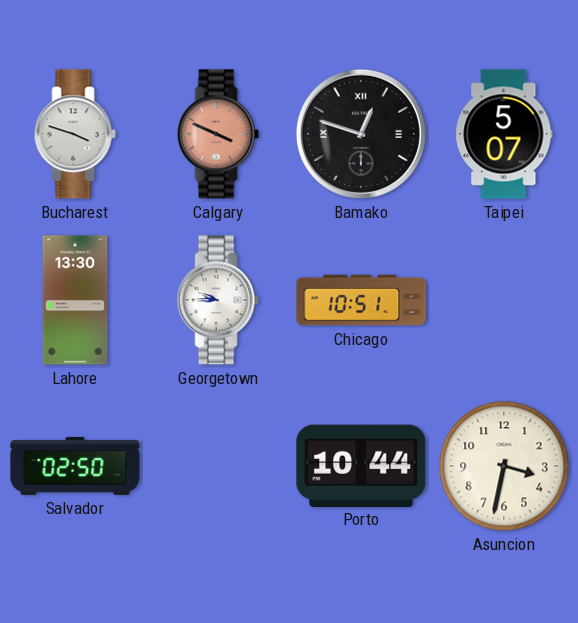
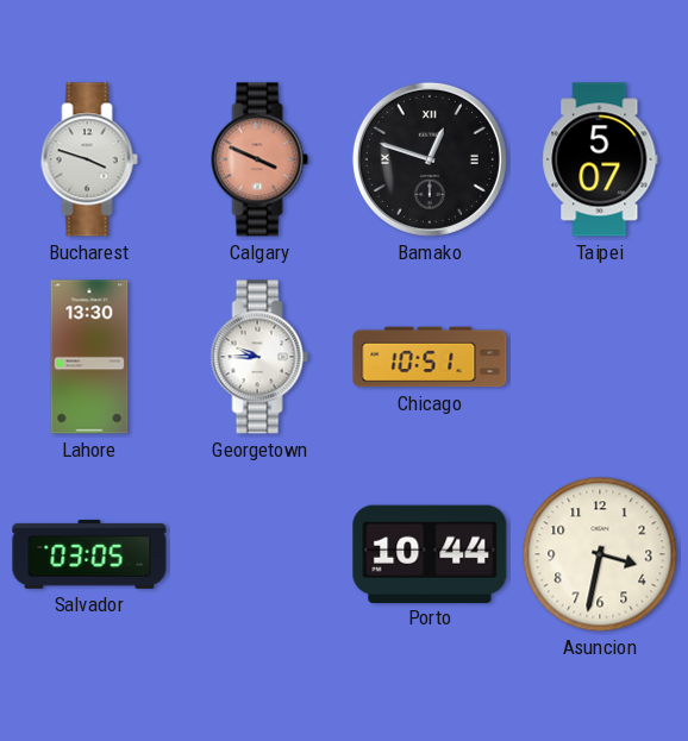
Salvador: 02:50 -> 03:05 (89, 554)
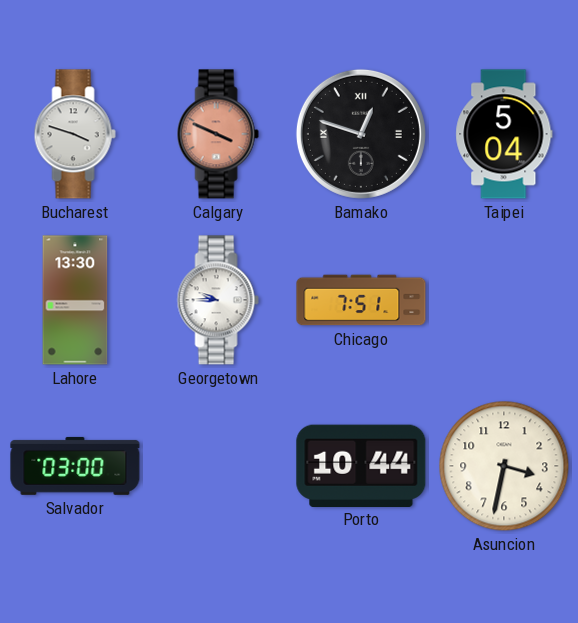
Taipei: 5:07 -> 5:04 (504, 134)
Chicago: 10:51 -> 7:51 (361, 300)
Salvador: 03:05 -> 03:00 (75, 466)
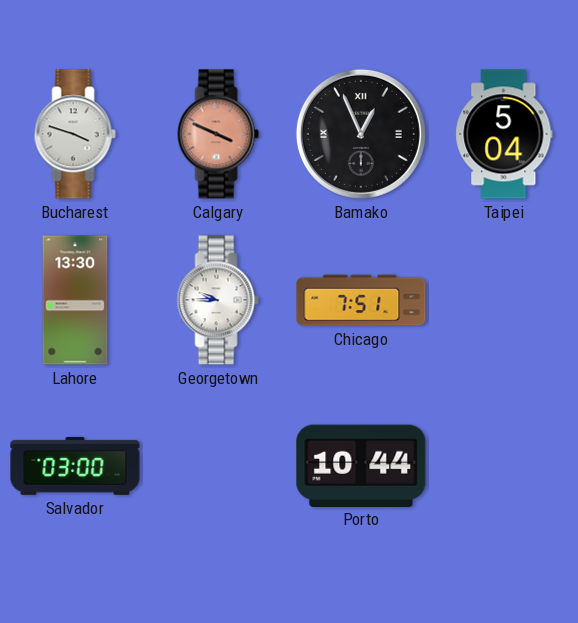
Bamako: 12:48 -> 12:56 (361, 134)
Asuncion: 3:32 -> none (504, 466)
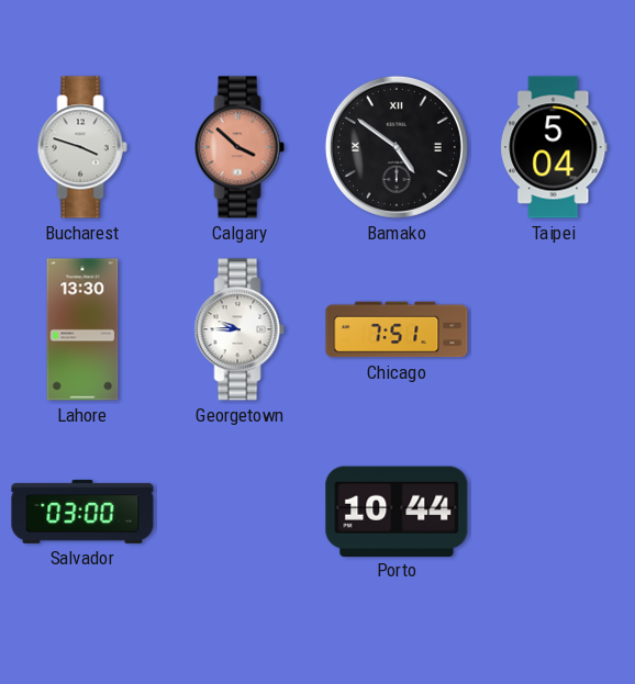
Calgary: 3:49 -> 3:52 (239, 147)
Bamako: 12:56 -> 4:51 (397, 147)
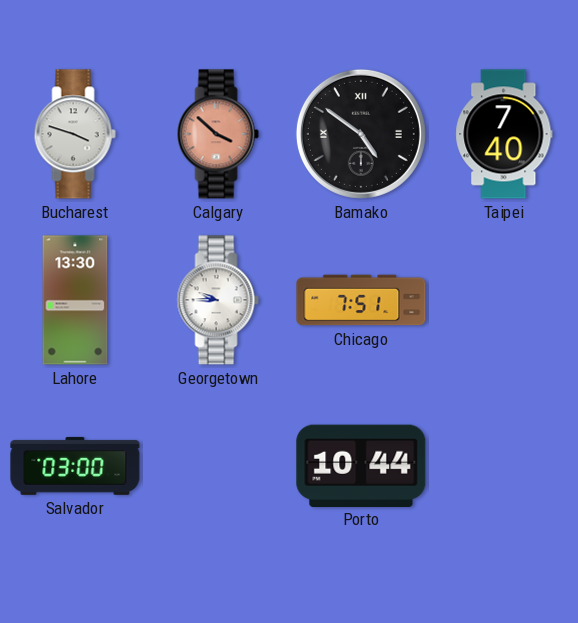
Taipei: 5:04 -> 7:40 (504, 134)
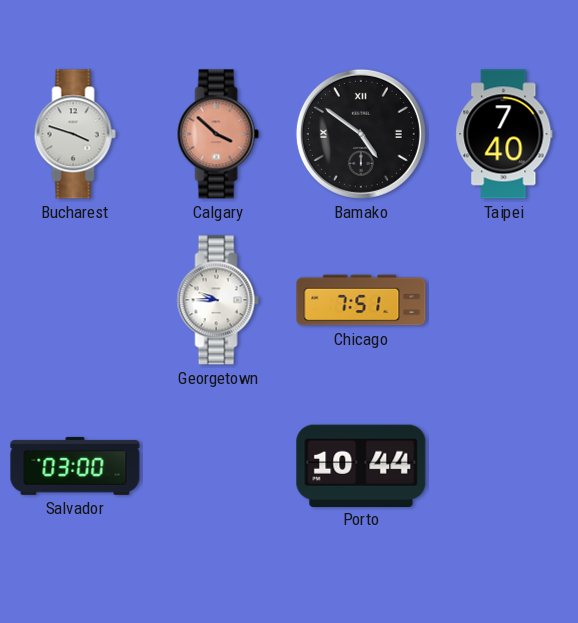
Lahore: 13:30 -> none (75, 300)
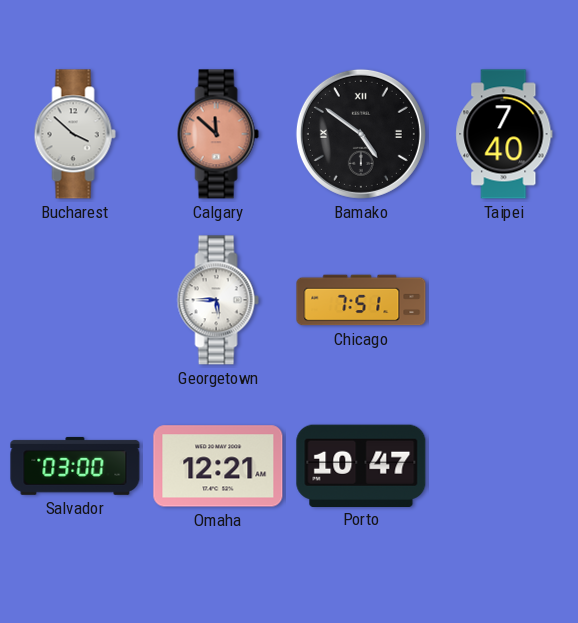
Bucharest: 3:48 -> 3:52 (75, 134)
Calgary: 3:52 -> 11:52 (218, 134)
Georgetown: 9:45 -> 5:45 (218, 300)
Omaha: none -> 12:21 (218, 466)
Porto: 10:44 -> 10:47 (361, 465)
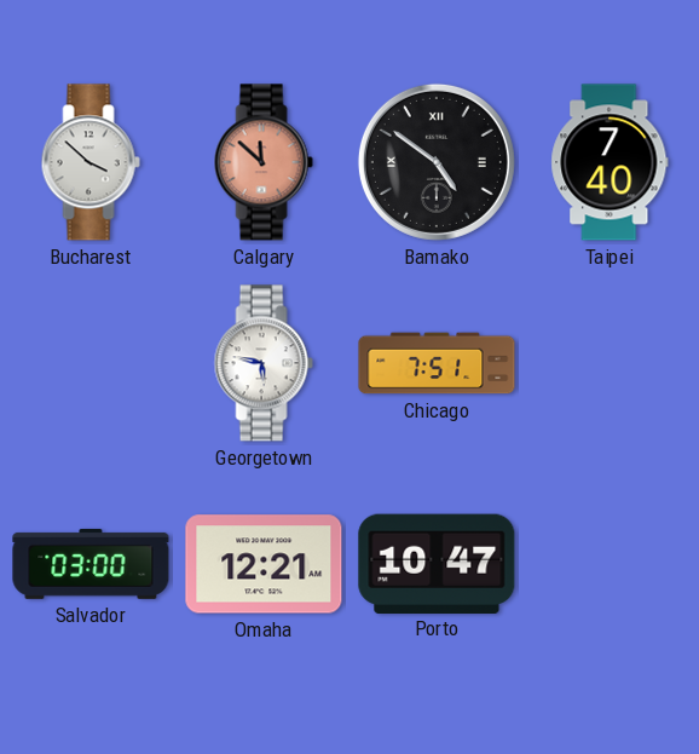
Georgetown: 5:45 -> 5:47 (264, 363)
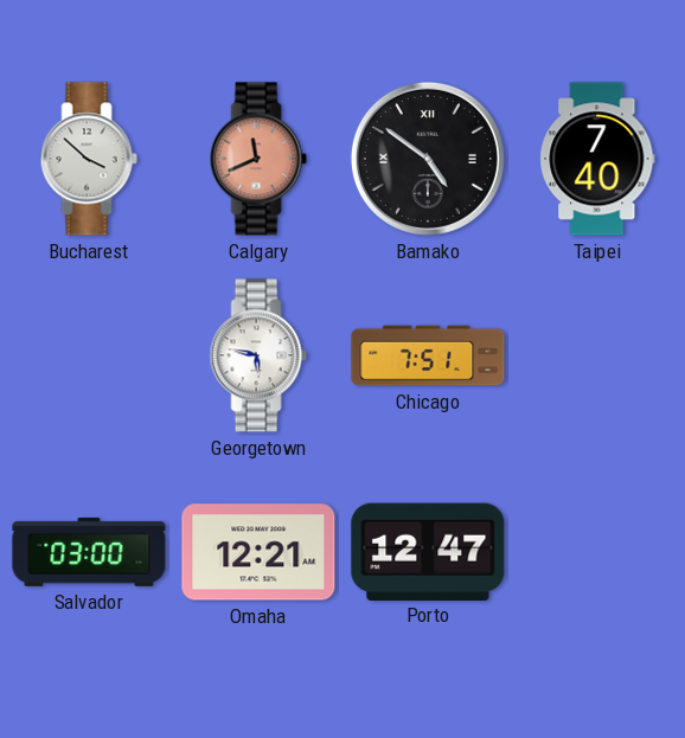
Calgary: 11:52 -> 11:41 (258, 159)
Porto: 10:47 -> 12:47 (428, 551)
